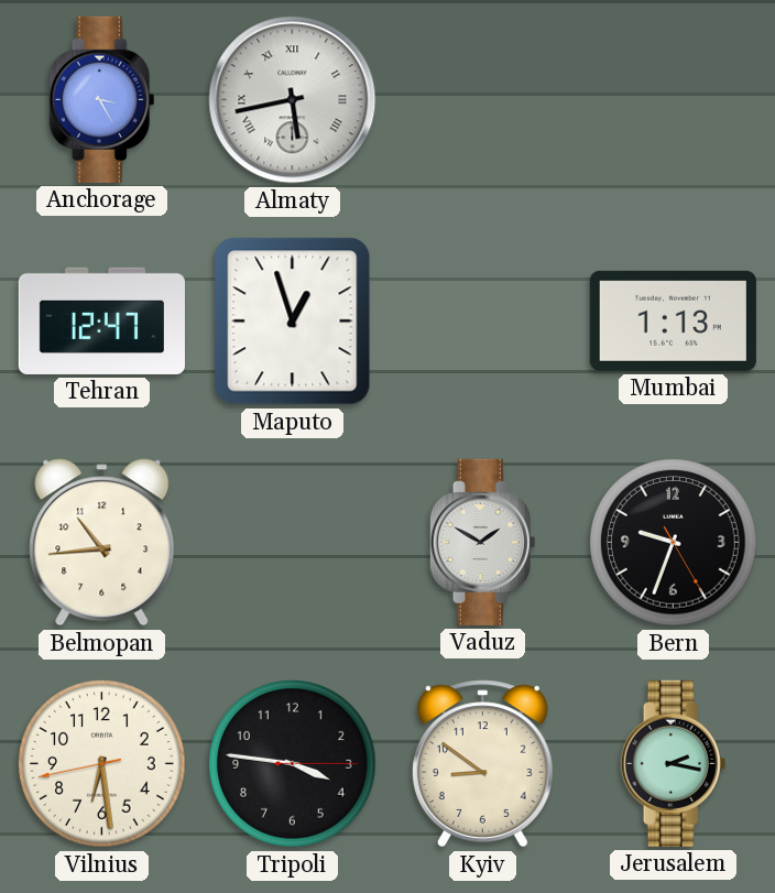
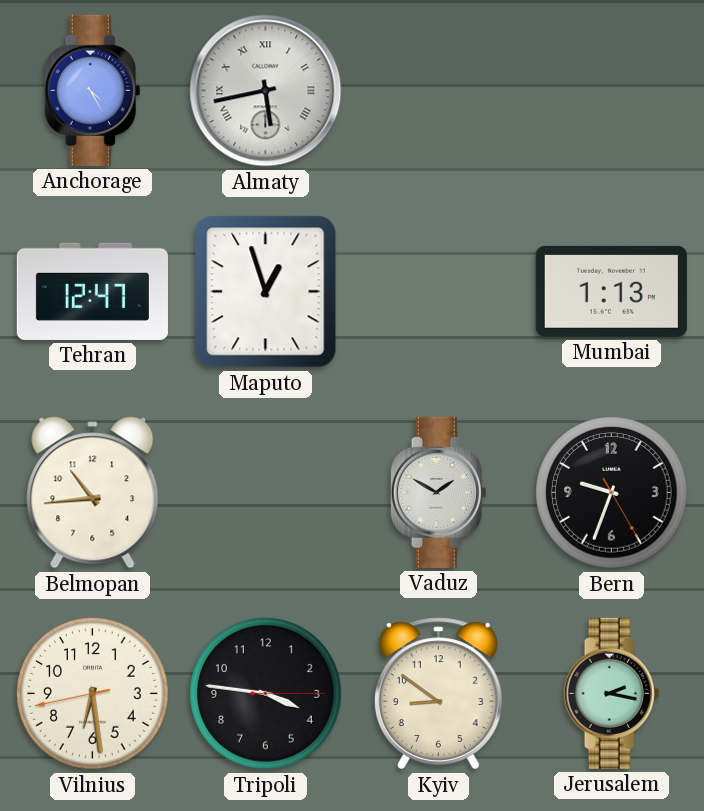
Anchorage: 3:25 -> 4:25 (93, 90)
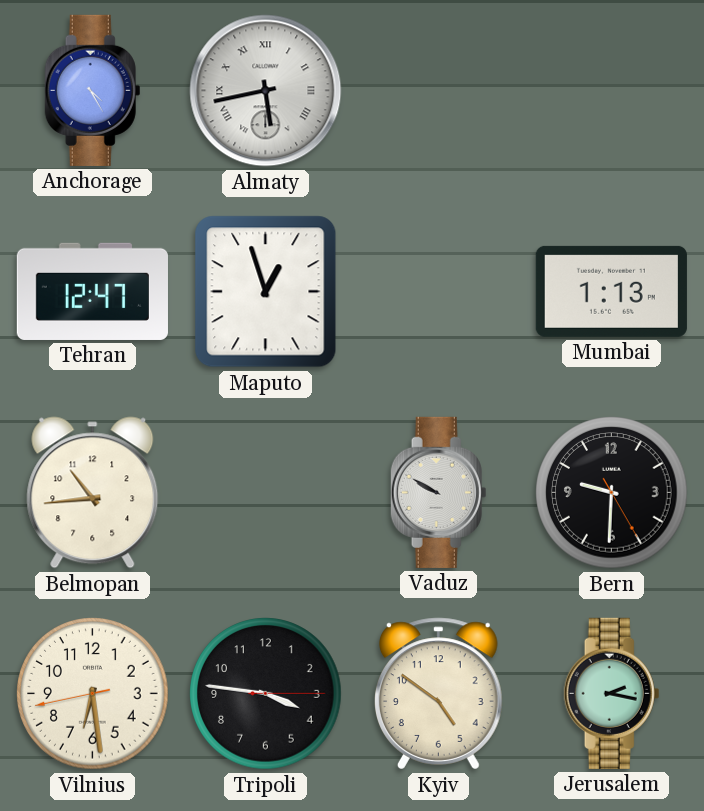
Vaduz: 1:50 -> 9:50 (439, 492)
Bern: 9:33 -> 9:30 (612, 493)
Kyiv: 8:51 -> 4:51 (438, 694)
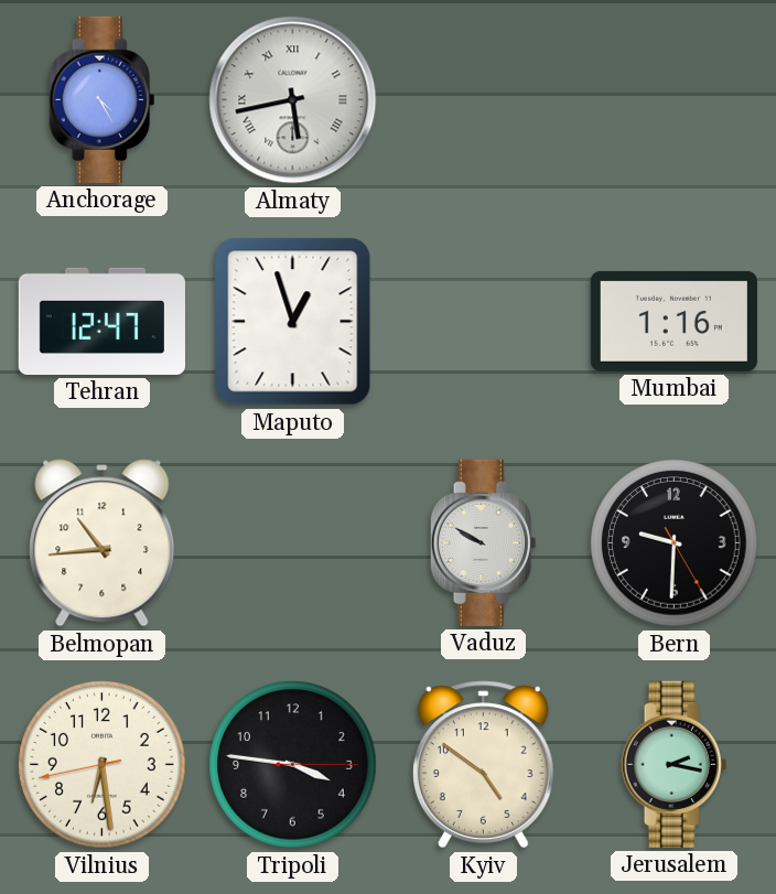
Mumbai: 1:13 -> 1:16 (673, 321)
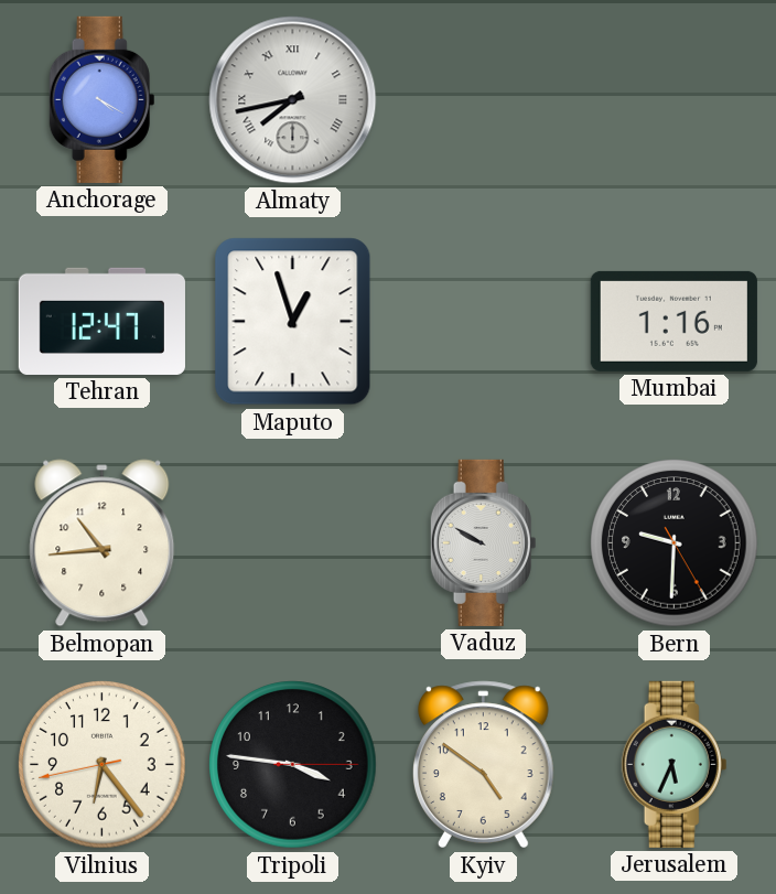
Anchorage: 4:25 -> 4:20 (103, 99)
Almaty: 5:43 -> 7:43 (293, 100)
Vilnius: 6:28 -> 6:23 (103, 765)
Jerusalem: 2:17 -> 5:34 (675, 764)
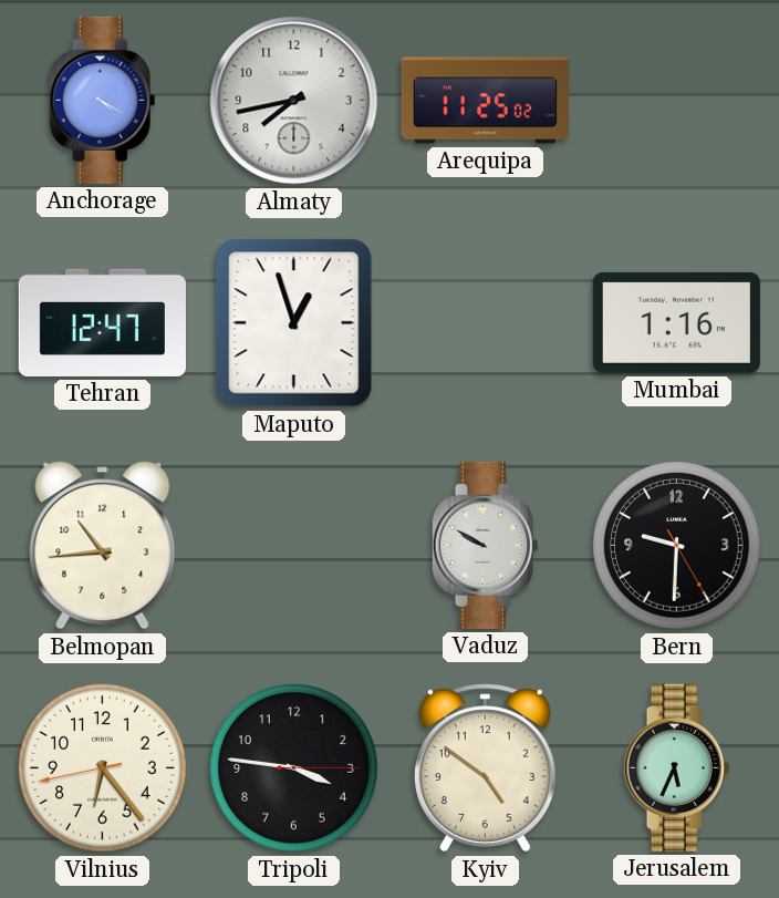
Almaty numerals: Roman -> Arabic (294, 101)
Arequipa: none -> 11:25 (485, 101)
